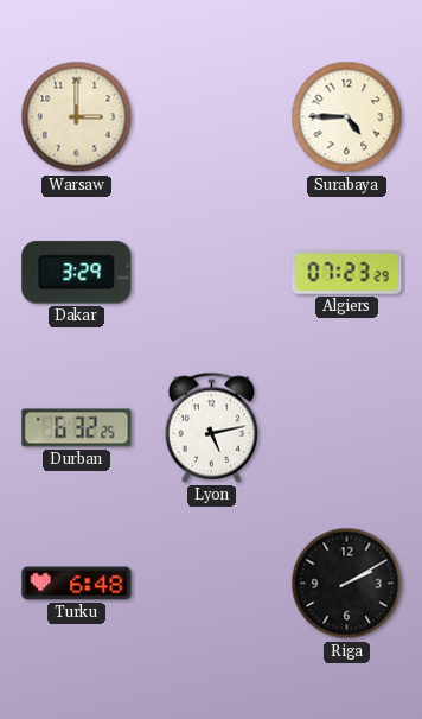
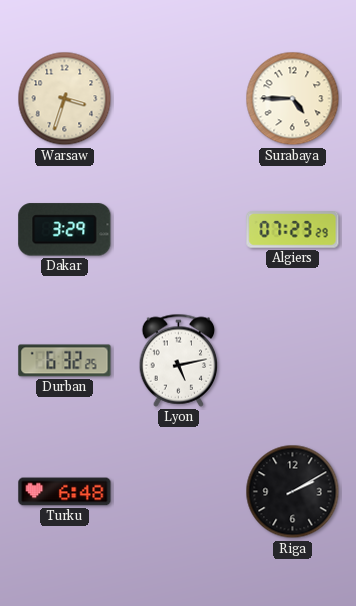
Warsaw: 3:00 -> 3:33 (65, 99)
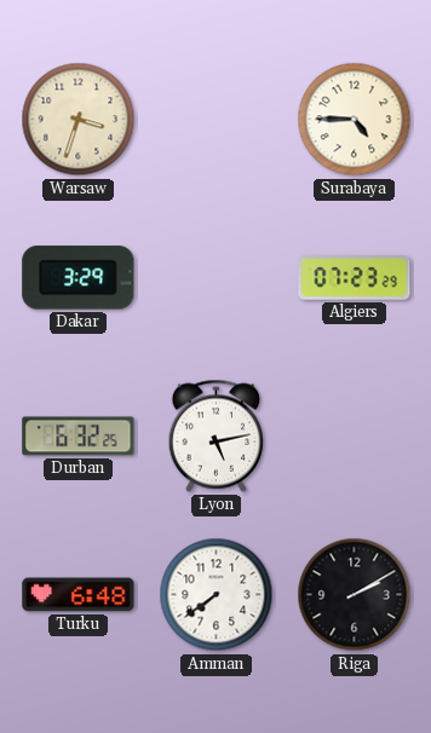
Amman: none -> 7:39 (217, 595)
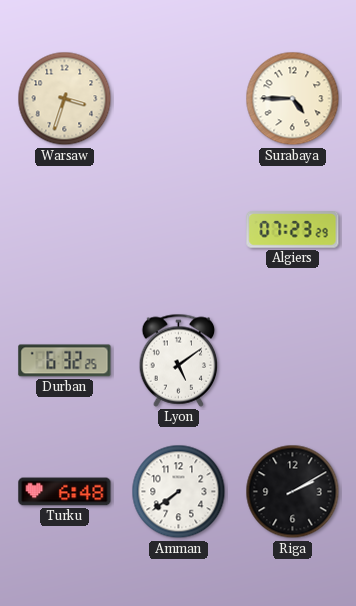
Dakar: 3:29 -> none (79, 278)
Lyon: 5:13 -> 5:09 (179, 360)
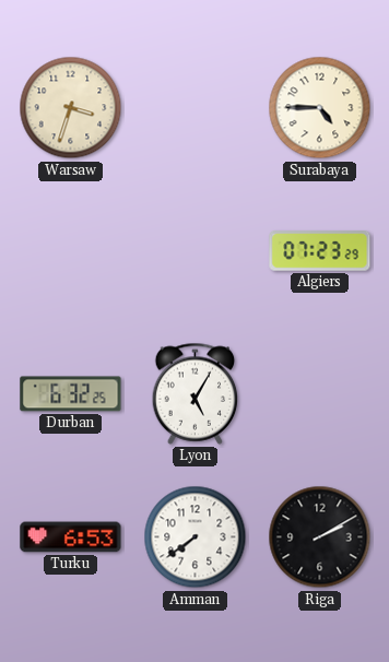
Lyon: 5:09 -> 5:05 (196, 393)
Turku: 6:48 -> 6:53 (71, 537)
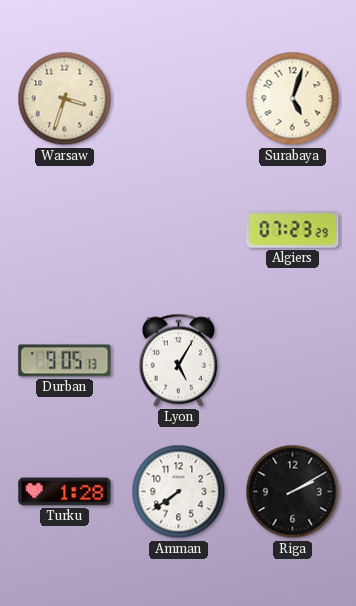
Surabaya: 4:45 -> 5:03 (293, 99)
Durban: 6:32 -> 9:05 (65, 361)
Turku: 6:53 -> 1:28 (65, 492)
